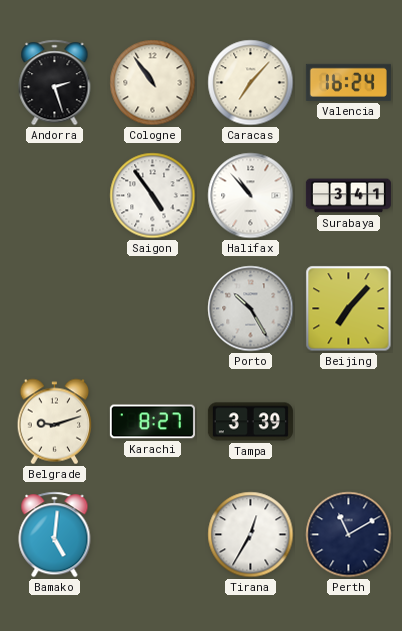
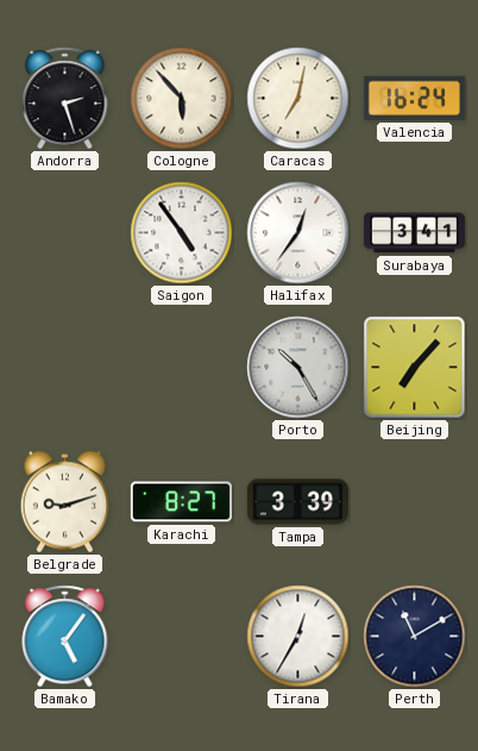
Cologne: 10:54 -> 5:53 (182, 99)
Caracas: 7:07 -> 7:02 (298, 99)
Halifax: 10:53 -> 12:36 (298, 233)
Bamako: 5:01 -> 5:06 (65, 637)
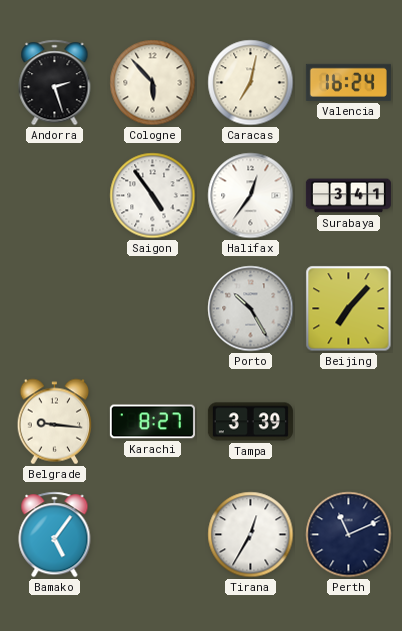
Belgrade: 9:12 -> 9:16 (55, 422)
Perth: 11:10 -> 11:11 (349, 535)
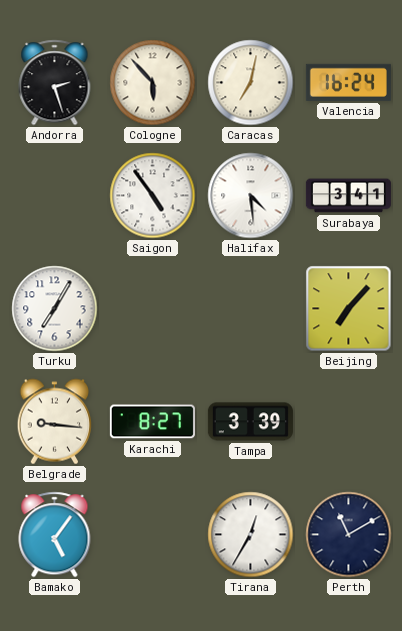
Halifax: 12:36 -> 4:29 (251, 196)
Turku: none -> 7:05 (55, 309)
Porto: 10:25 -> none (251, 309)
Perth: 11:11 -> 11:10 (349, 535)
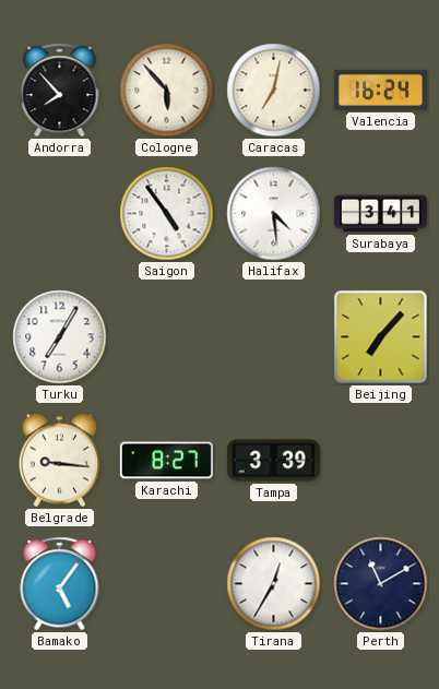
Andorra: 2:27 -> 7:53 (60, 91)
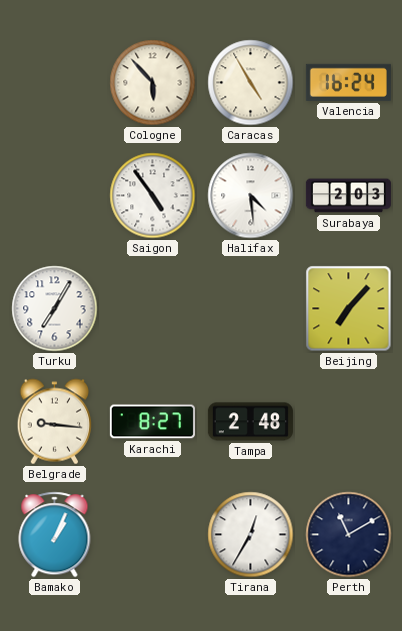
Andorra: 7:53 -> none (60, 91)
Caracas: 7:02 -> 4:55 (251, 83)
Surabaya: 3:41 -> 2:03 (348, 196)
Tampa: 3:39 -> 2:48 (250, 422)
Bamako: 5:06 -> 1:04 (55, 535)
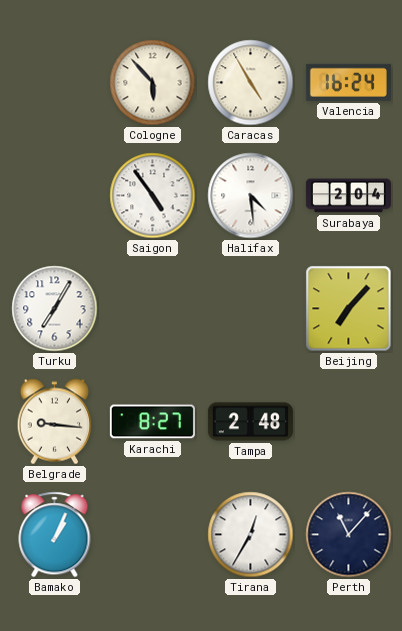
Surabaya: 2:03 -> 2:04 (348, 196)
Perth: 11:10 -> 11:07 (349, 535)
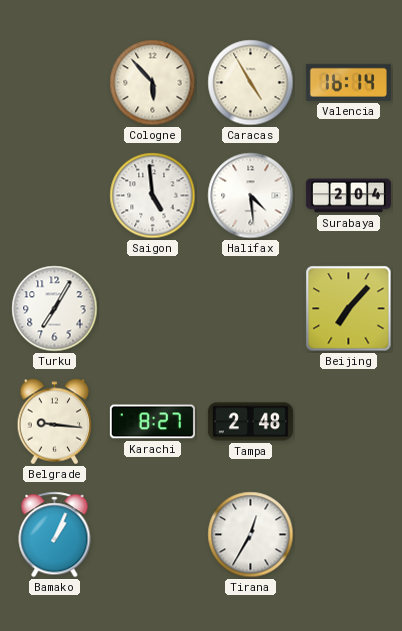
Valencia: 16:24 -> 16:14 (348, 82)
Saigon: 4:54 -> 4:59 (153, 196)
Perth: 11:07 -> none (349, 535)
